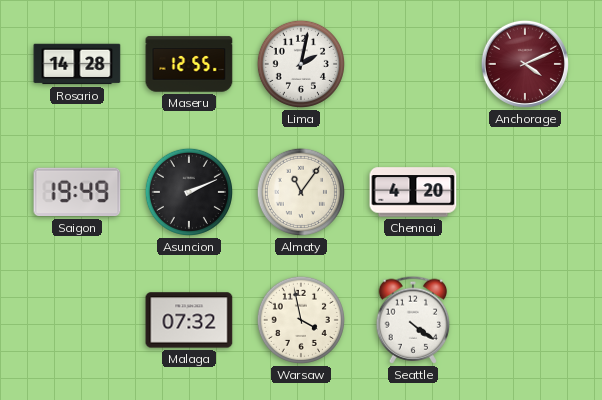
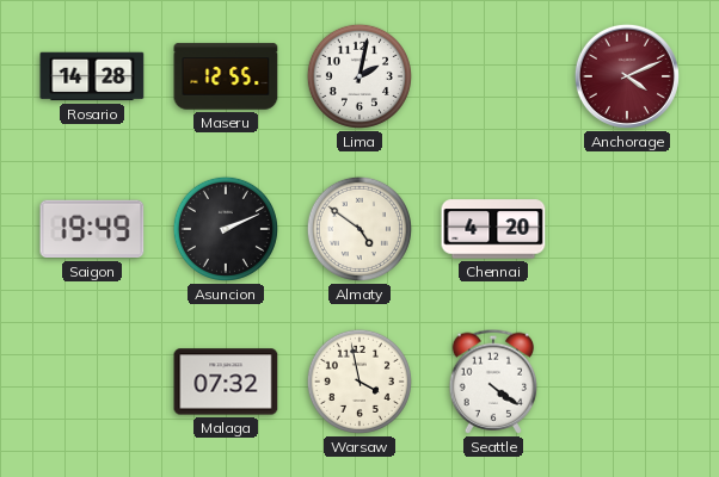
Almaty: 11:06 -> 4:51 (359, 229)
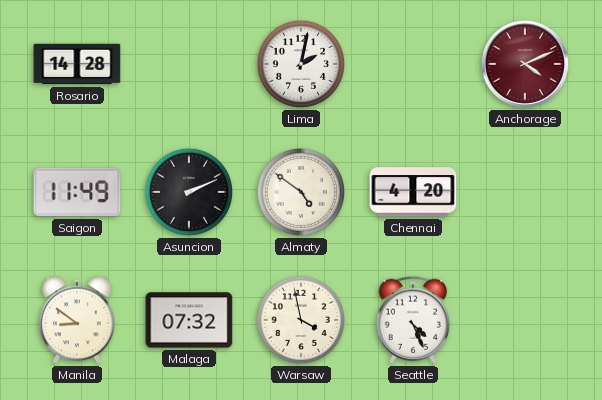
Maseru: 12:55 -> none (226, 76)
Saigon: 19:49 -> 11:49 (77, 192)
Manila: none -> 8:51 (77, 320)
Seattle: 4:21 -> 4:26 (413, 320)
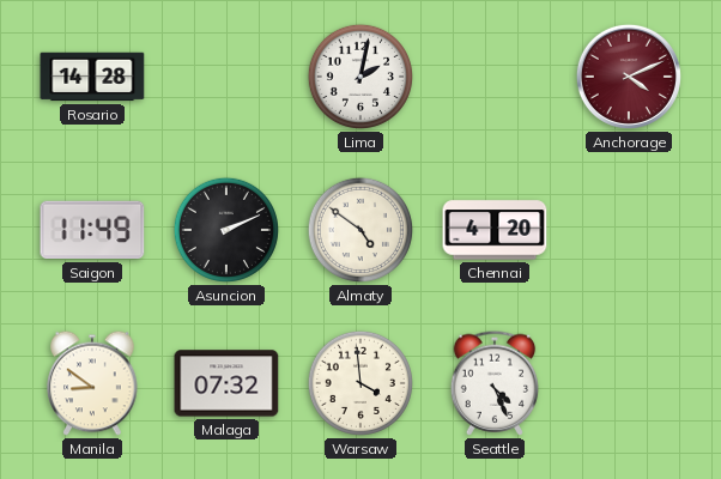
Warsaw: 3:58 -> 3:59 (360, 383)
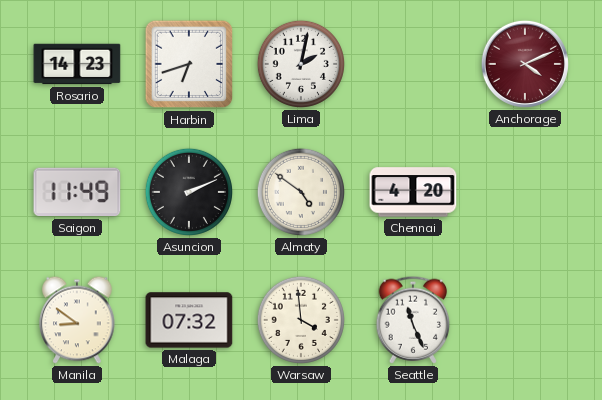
Rosario: 14:28 -> 14:23 (77, 64)
Harbin: none -> 6:42 (189, 64)
Seattle: 4:26 -> 11:26 (413, 320)
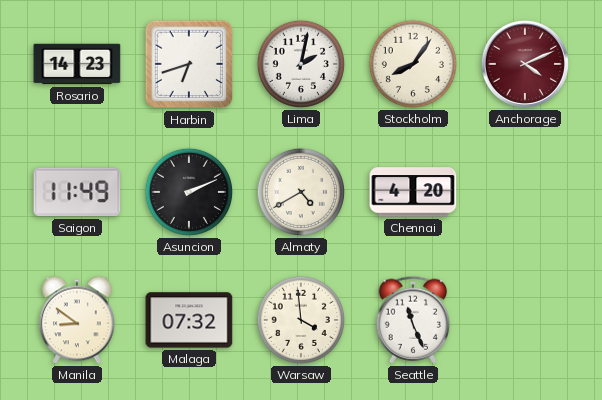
Stockholm: none -> 8:06 (413, 64)
Almaty: 4:51 -> 4:40 (301, 192)
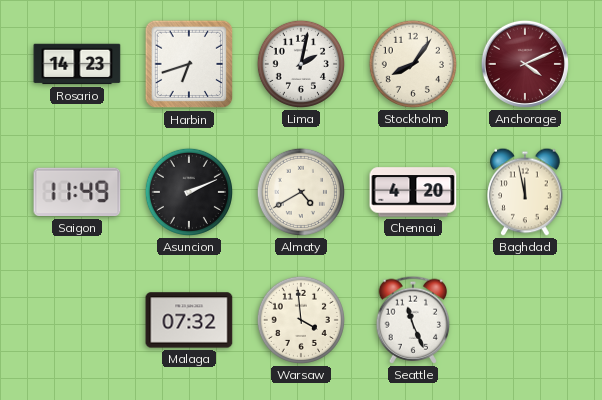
Baghdad: none -> 11:58 (525, 192)
Manila: 8:51 -> none (77, 320)
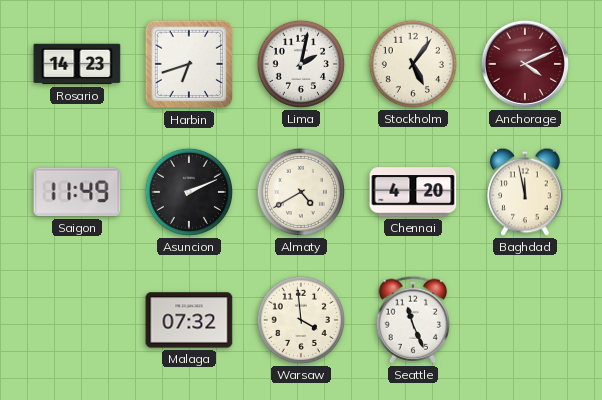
Stockholm: 8:06 -> 5:06 (413, 64)
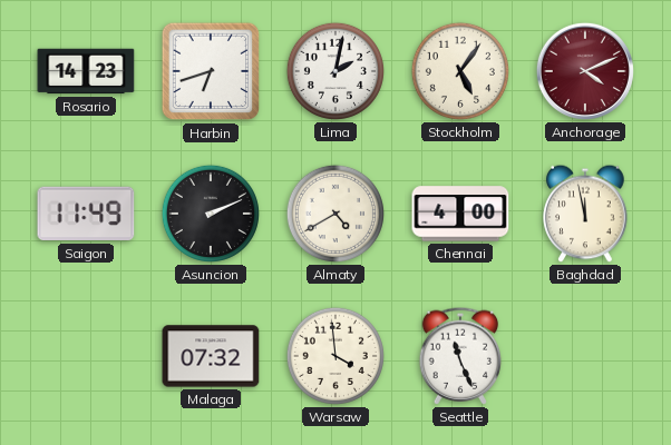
Chennai: 4:20 -> 4:00 (460, 214)
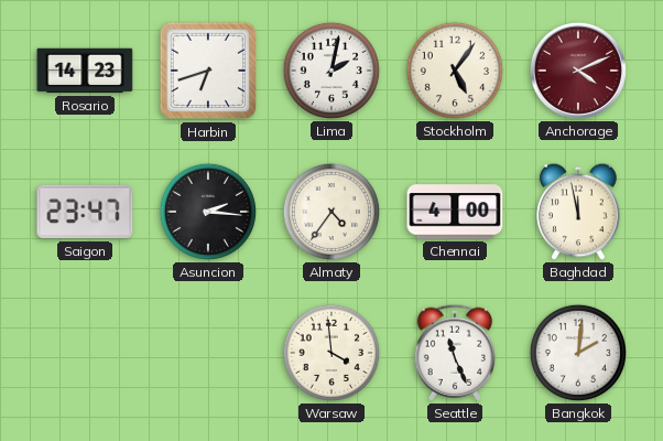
Saigon: 11:49 -> 23:47 (85, 212)
Asuncion: 2:11 -> 2:16 (208, 212)
Almaty: 4:40 -> 4:36 (331, 212)
Malaga: 07:32 -> none (211, 356)
Bangkok: none -> 2:01 (578, 353)
